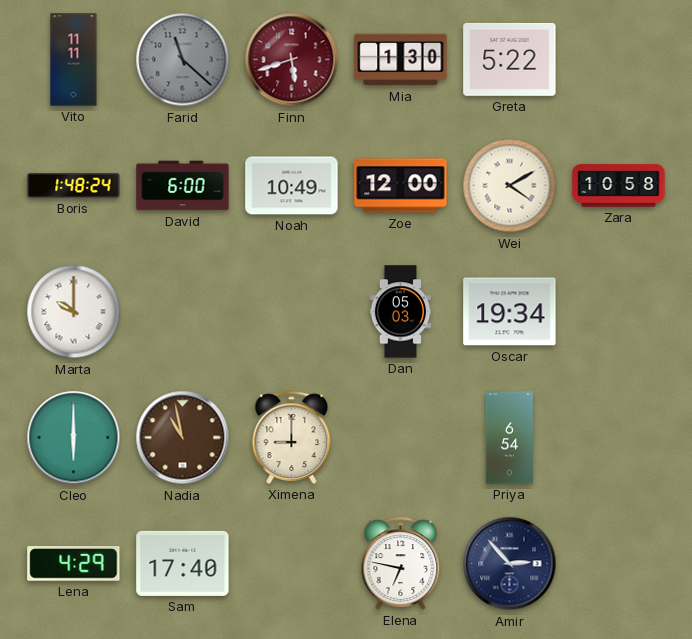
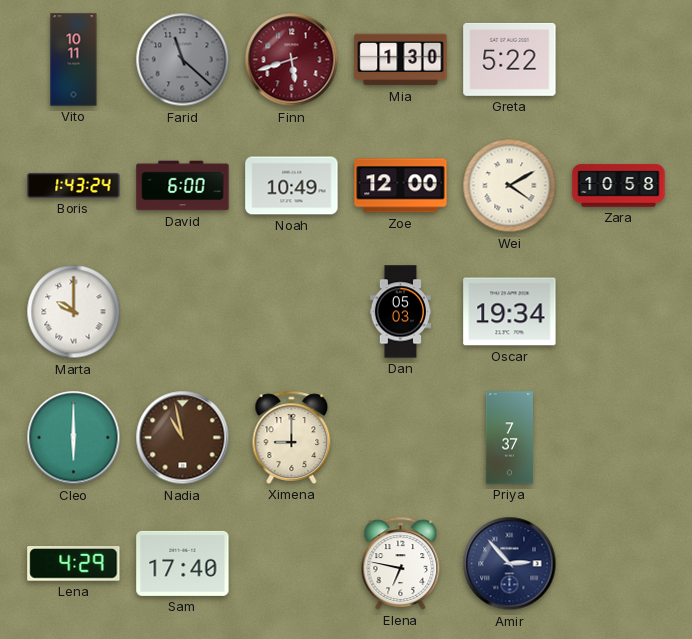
Vito: 11:11 -> 10:11 (74, 60)
Boris: 1:48 -> 1:43 (74, 185)
Priya: 6:54 -> 7:37 (509, 438)
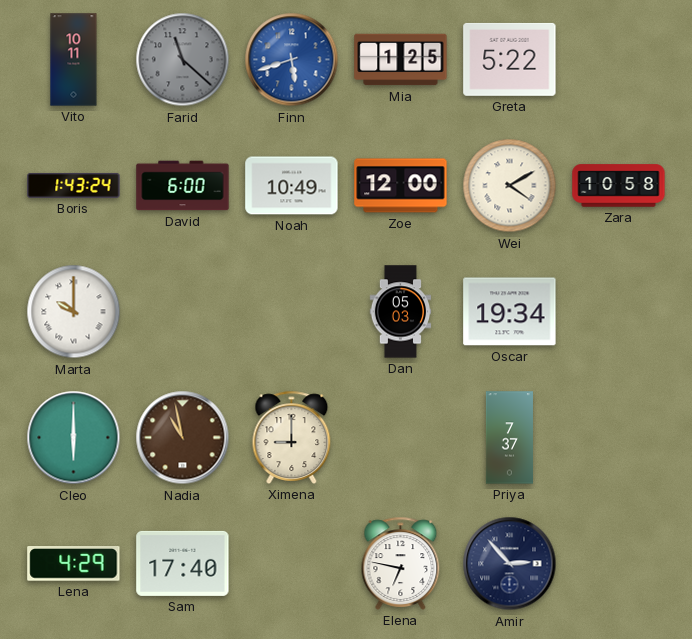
Finn dial: burgundy -> blue (292, 60)
Mia: 1:30 -> 1:25 (401, 60)
